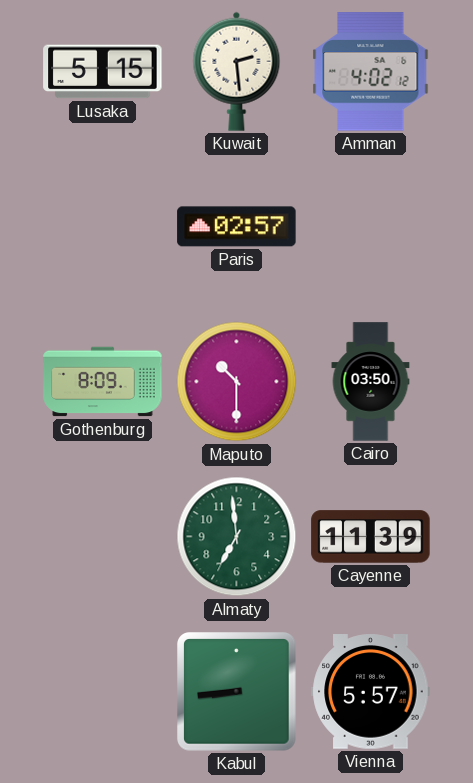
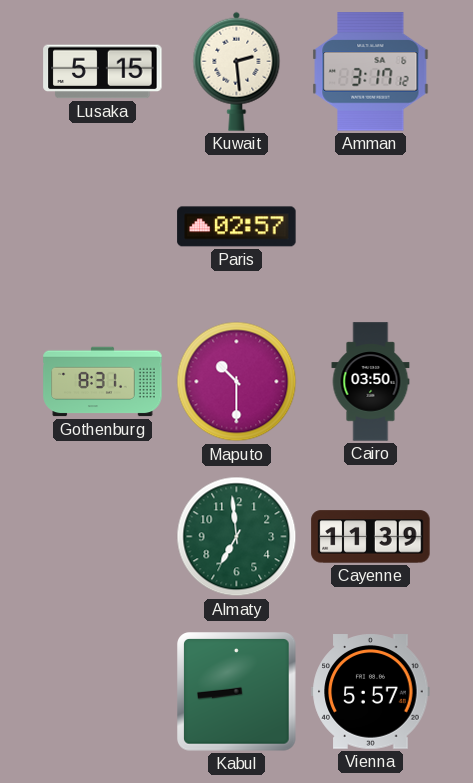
Amman: 4:02 -> 3:17 (371, 72)
Gothenburg: 8:09 -> 8:31 (103, 382)
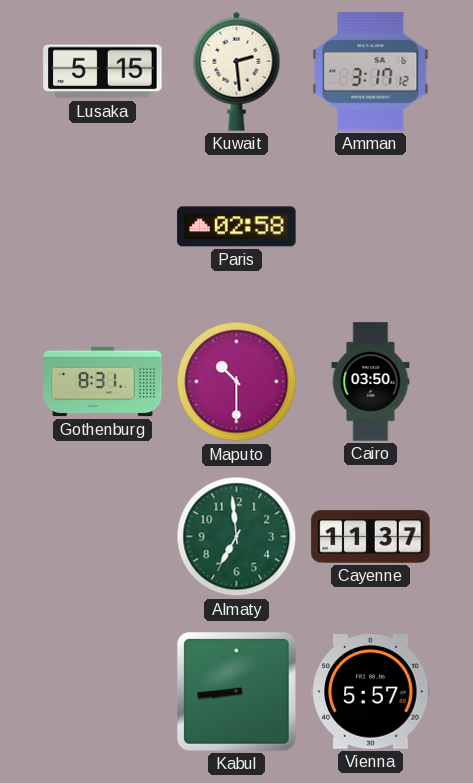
Paris: 02:57 -> 02:58 (237, 227)
Cayenne: 11:39 -> 11:37 (371, 537)
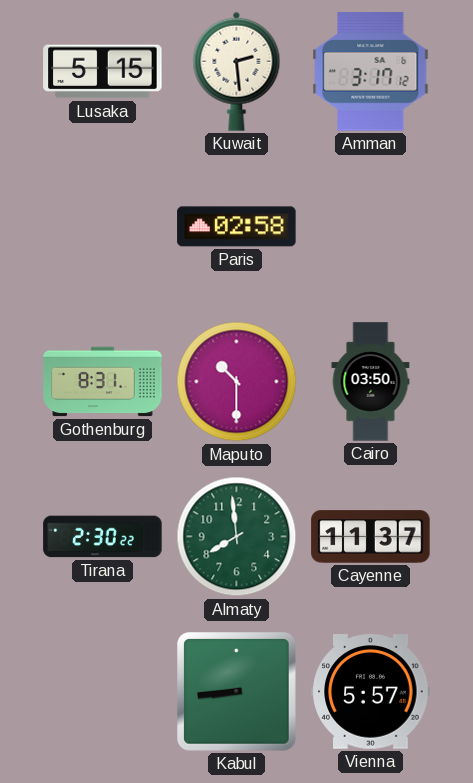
Tirana: none -> 2:30 (103, 537)
Almaty: 6:59 -> 7:59 (237, 537)
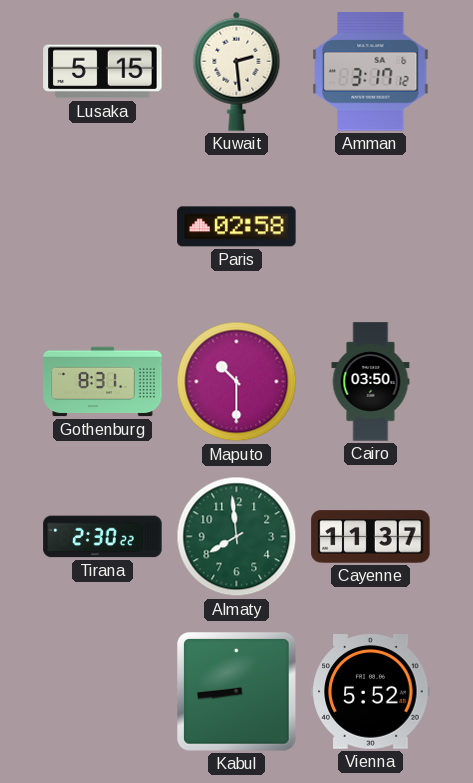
Vienna: 5:57 -> 5:52 (371, 692)
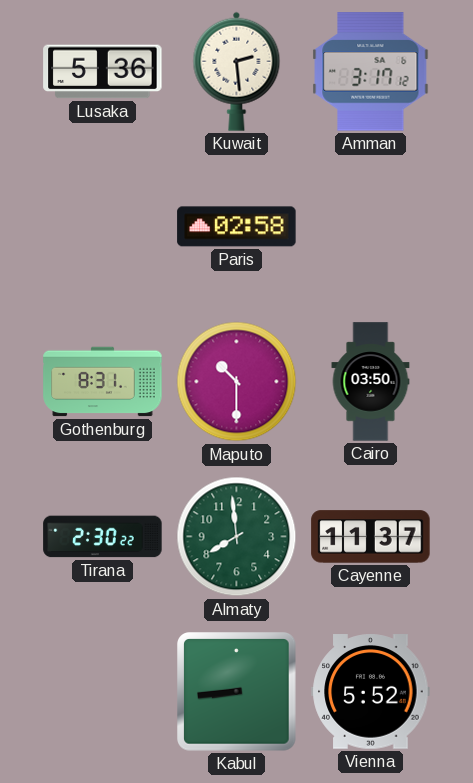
Lusaka: 5:15 -> 5:36 (103, 72)
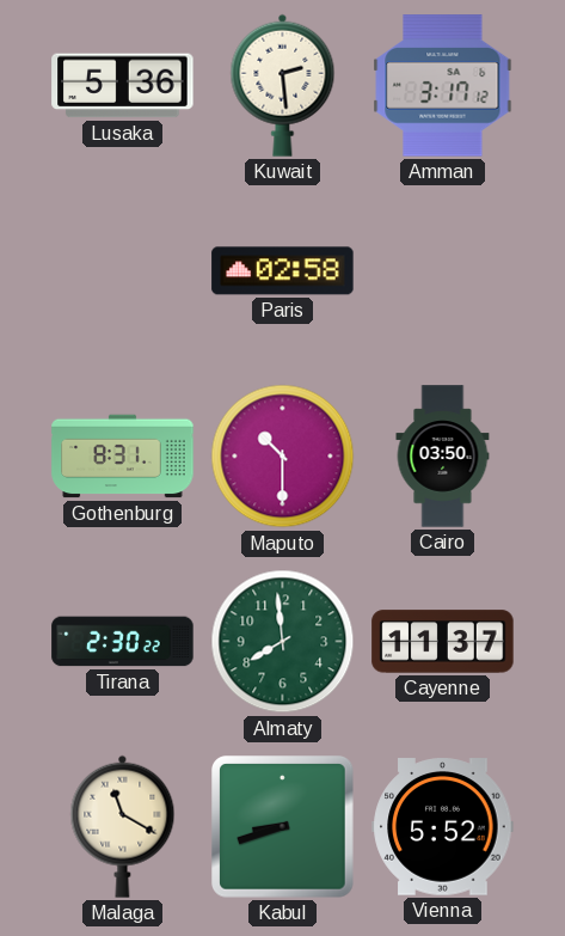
Malaga: none -> 11:20 (123, 826)
Kabul: 8:44 -> 8:42 (283, 827)
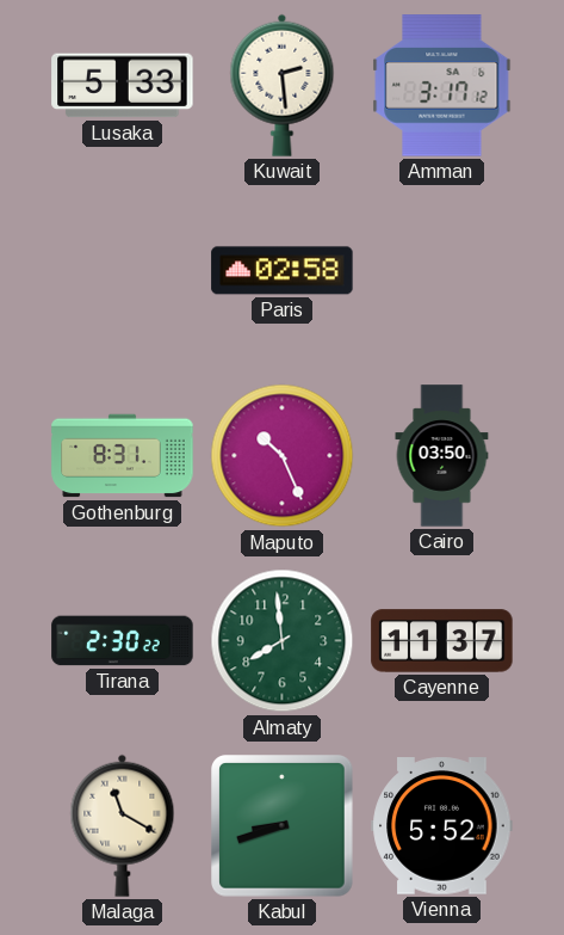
Lusaka: 5:36 -> 5:33 (123, 86)
Maputo: 10:30 -> 10:26 (283, 456)
